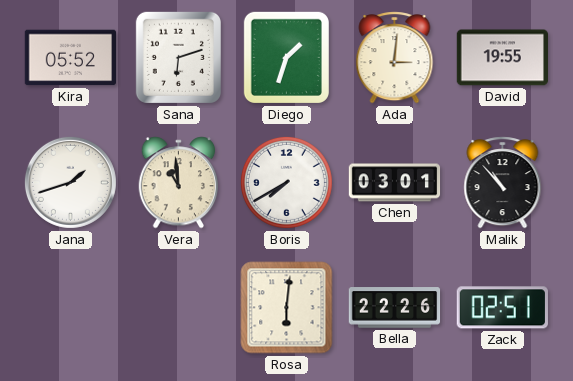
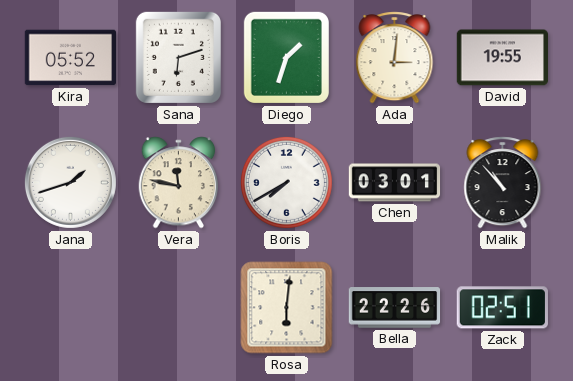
Vera: 10:59 -> 11:47 (179, 183)
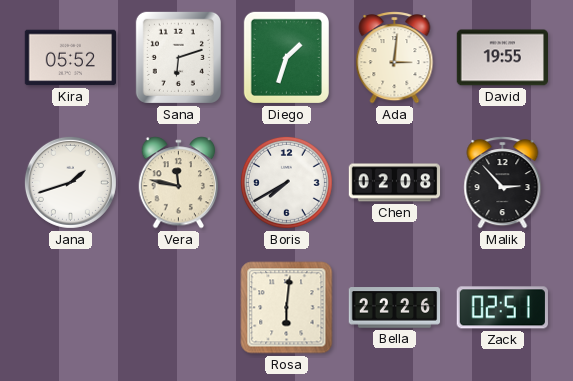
Chen: 03:01 -> 02:08 (395, 183)
Malik: 10:53 -> 2:53 (503, 183)
